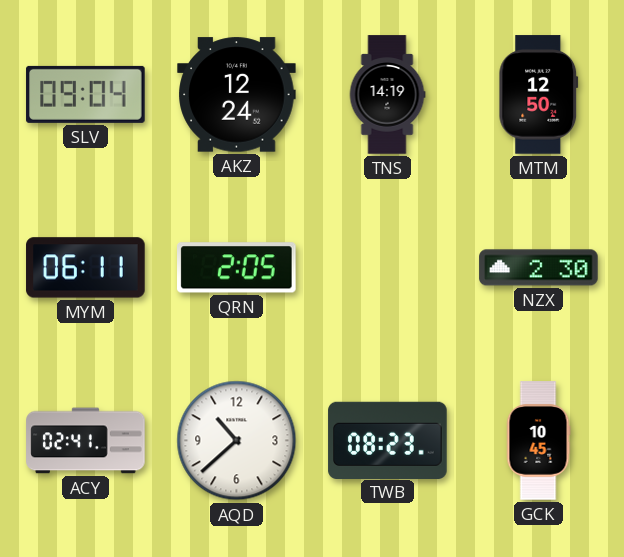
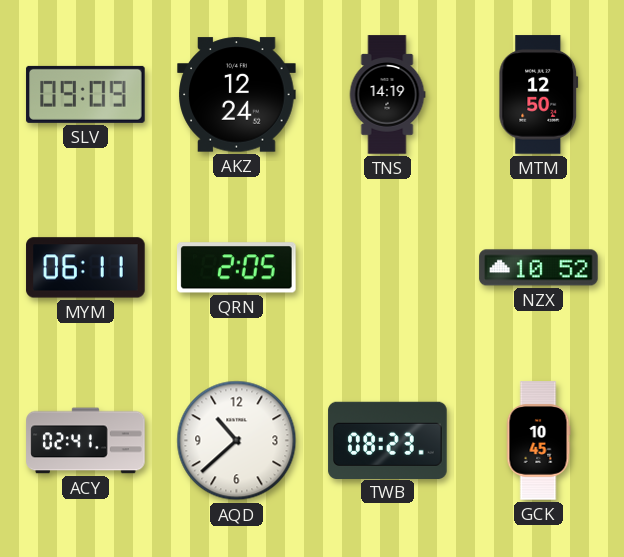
SLV: 09:04 -> 09:09 (86, 94)
NZX: 2:30 -> 10:52 (539, 268)
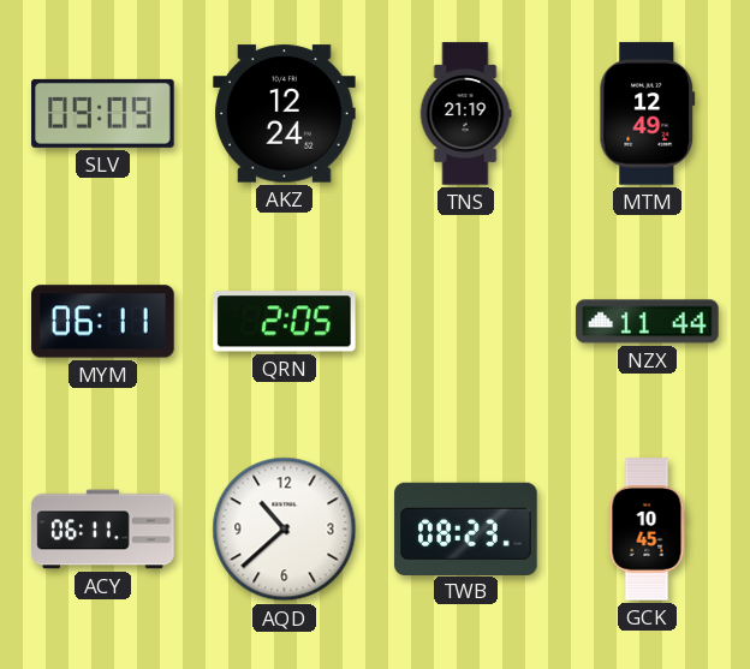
TNS: 14:19 -> 21:19 (465, 114)
MTM: 12:50 -> 12:49 (648, 114)
NZX: 10:52 -> 11:44 (648, 322)
ACY: 02:41 -> 06:11 (103, 530)
